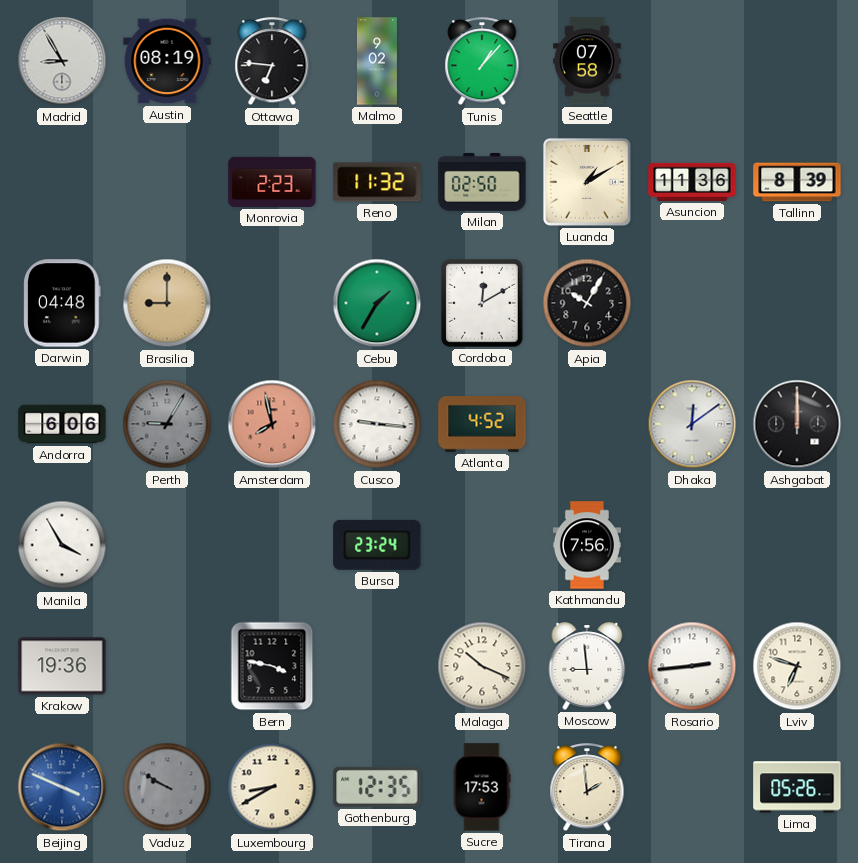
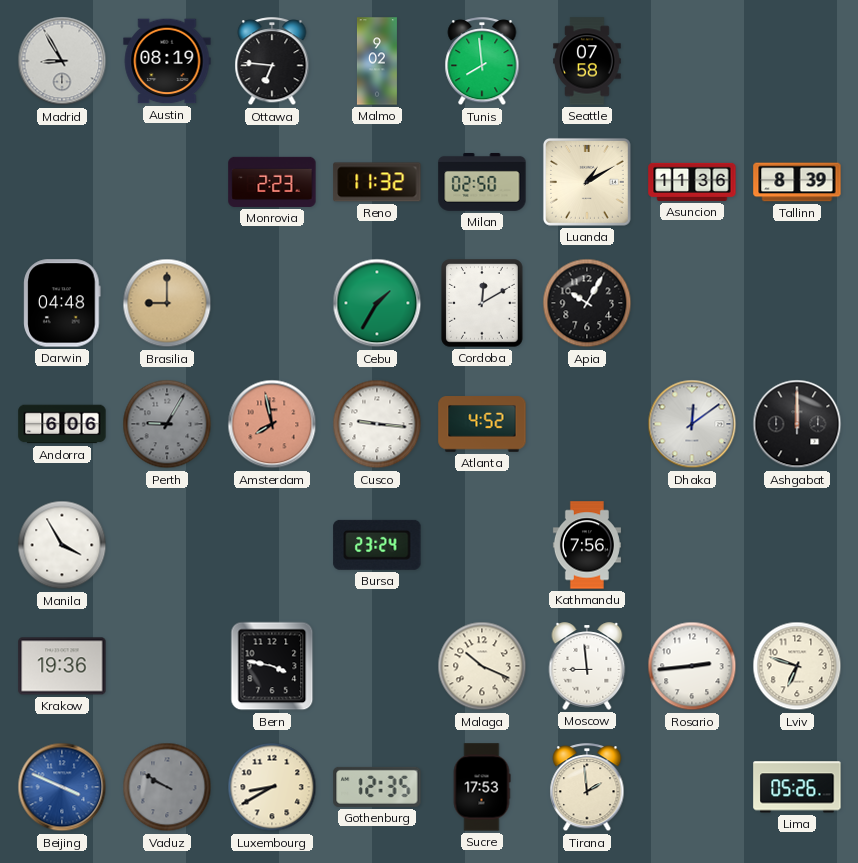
Tunis: 1:07 -> 7:59 (482, 62)
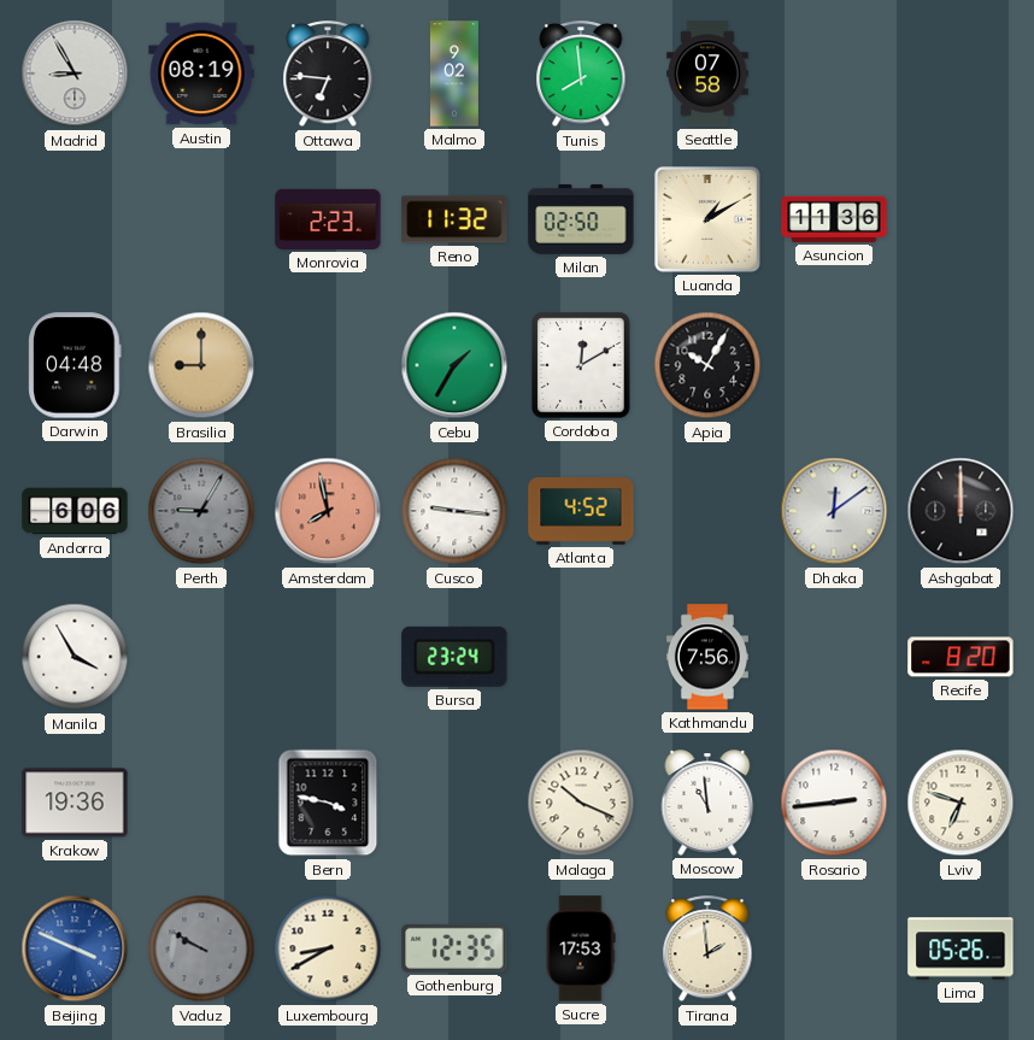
Tallinn: 8:39 -> none (797, 182)
Recife: none -> 8:20 (960, 657)
Moscow: 8:59 -> 10:59 (707, 803)
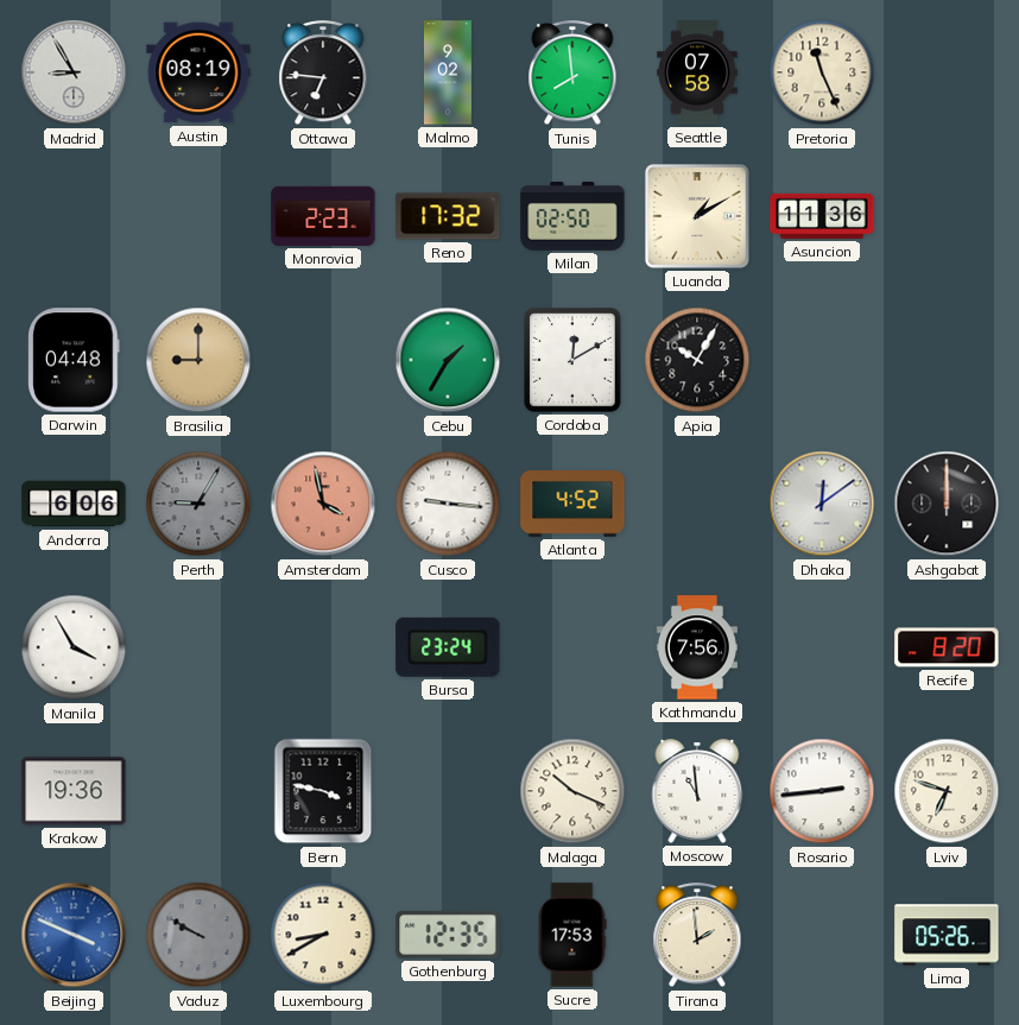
Pretoria: none -> 11:26 (822, 72)
Reno: 11:32 -> 17:32 (448, 216)
Amsterdam: 7:58 -> 3:58 (323, 504)
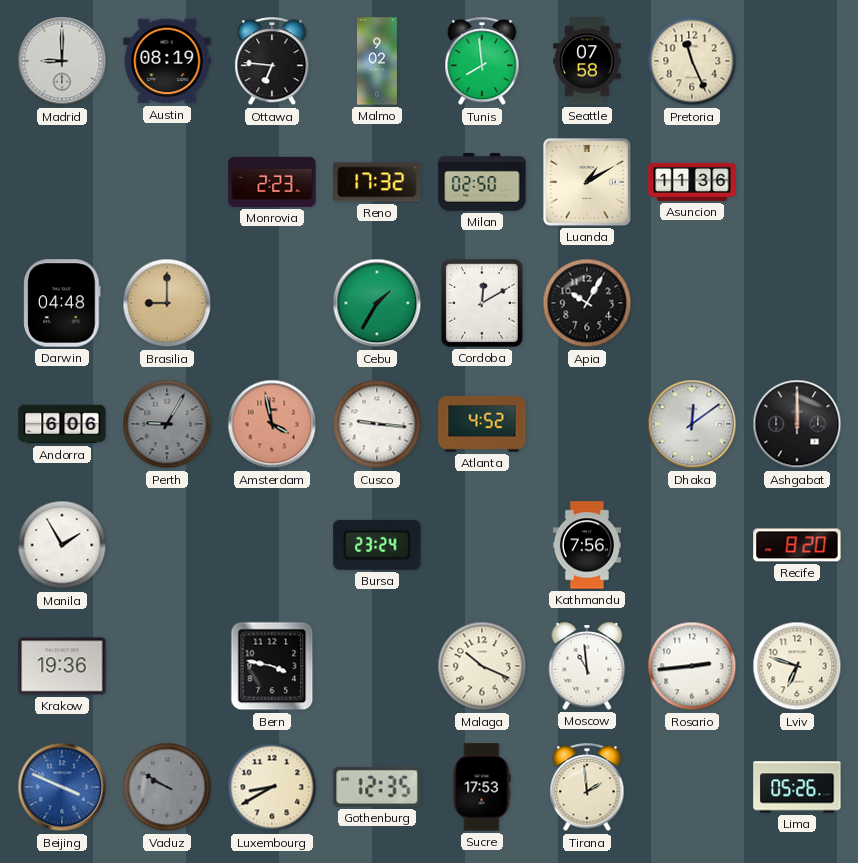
Madrid: 8:55 -> 9:00 (62, 61)
Manila: 3:55 -> 1:55 (62, 545)
